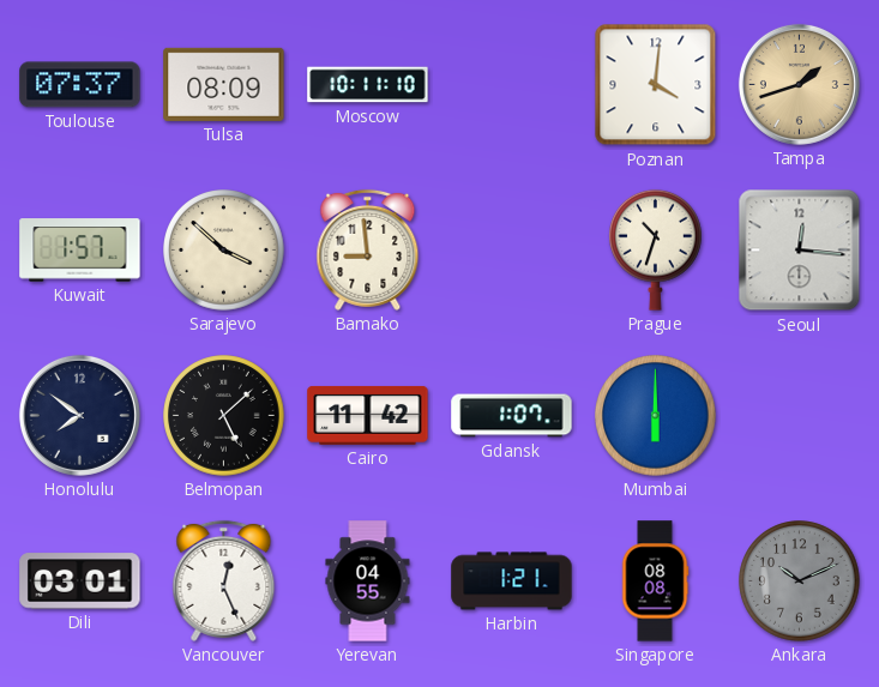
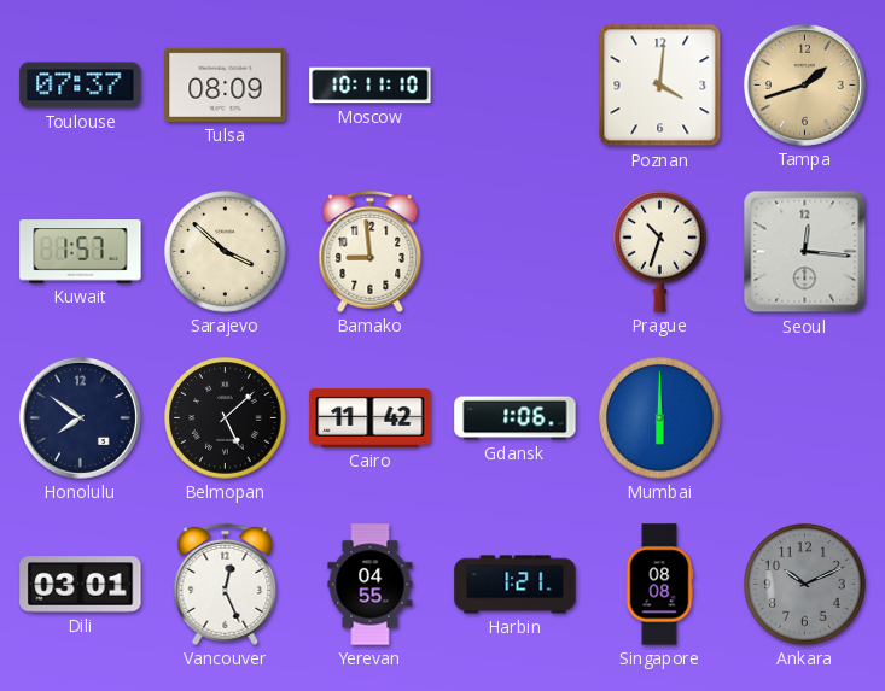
Gdansk: 1:07 -> 1:06 (516, 418)
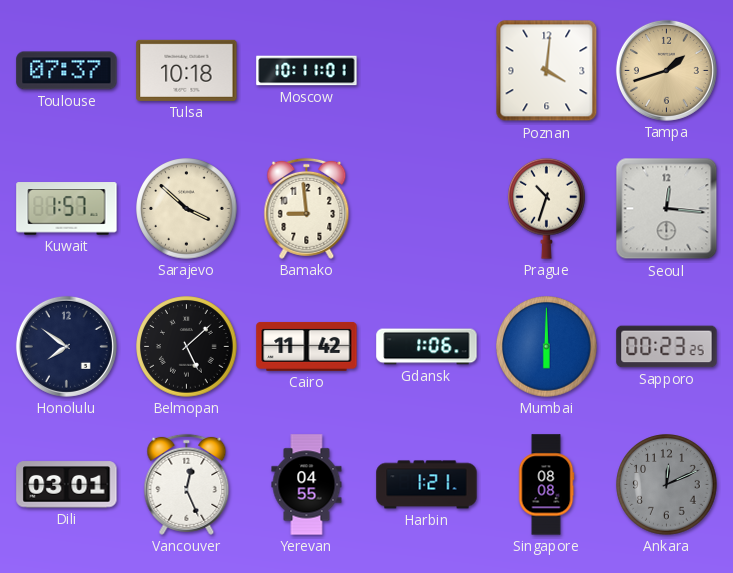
Tulsa: 08:09 -> 10:18 (187, 70)
Moscow: 10:11:10 -> 10:11:01 (307, 71)
Sapporo: none -> 00:23 (667, 347)
Ankara: 10:11 -> 12:11 (667, 485)
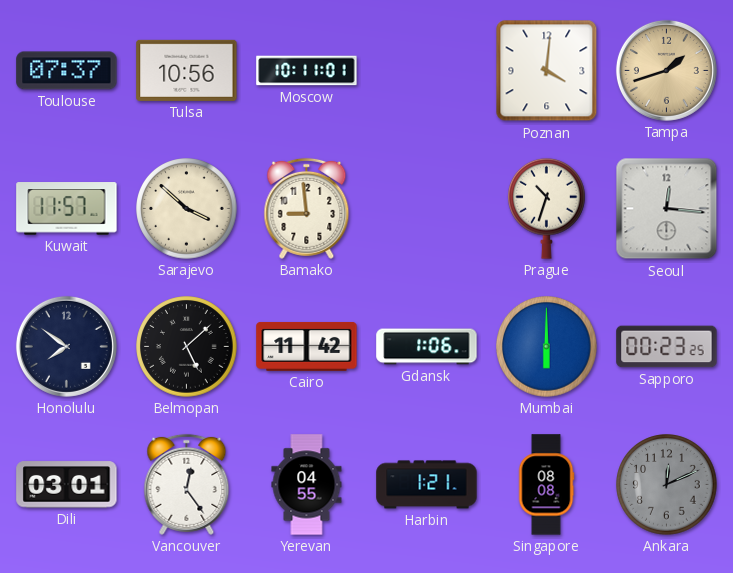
Tulsa: 10:18 -> 10:56 (187, 70)
Kuwait: 1:57 -> 11:57 (67, 209)
Vancouver: 12:26 -> 12:24 (187, 484)
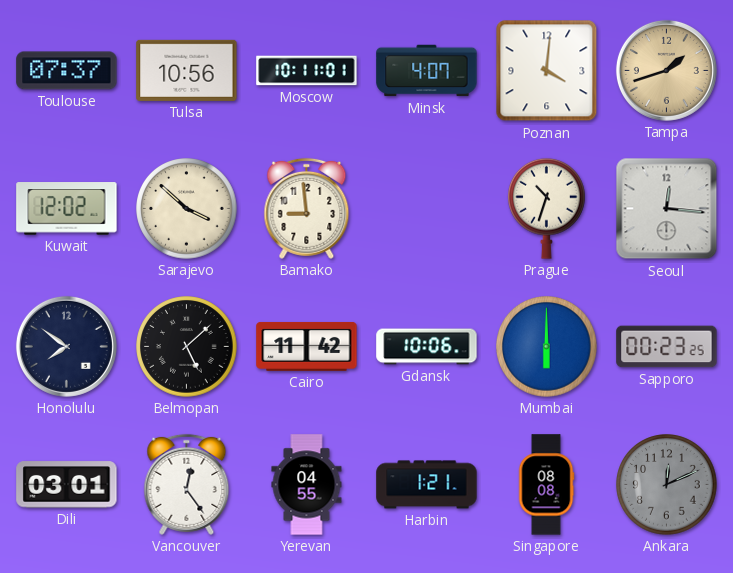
Minsk: none -> 4:07 (427, 71)
Kuwait: 11:57 -> 12:02 (67, 209)
Gdansk: 1:06 -> 10:06 (427, 347)
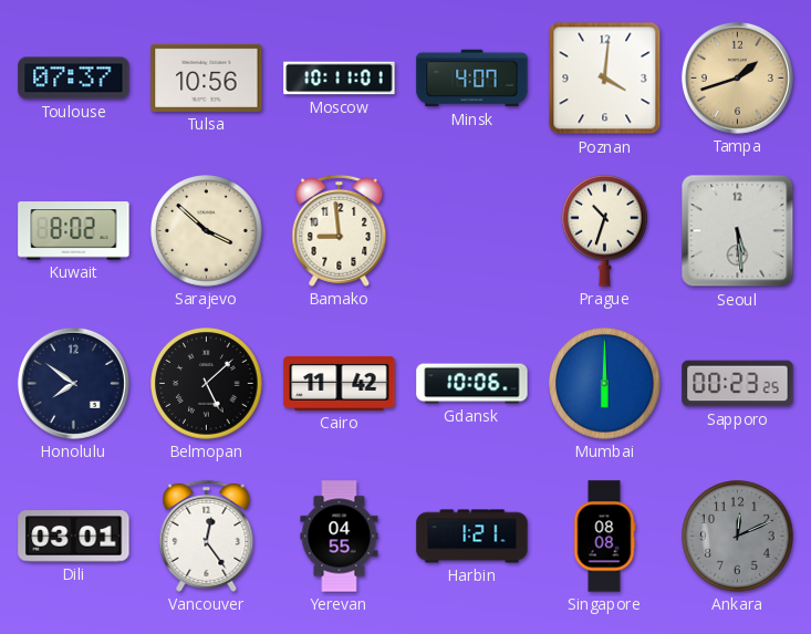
Kuwait: 12:02 -> 8:02 (74, 231)
Seoul: 12:16 -> 5:29 (738, 231)
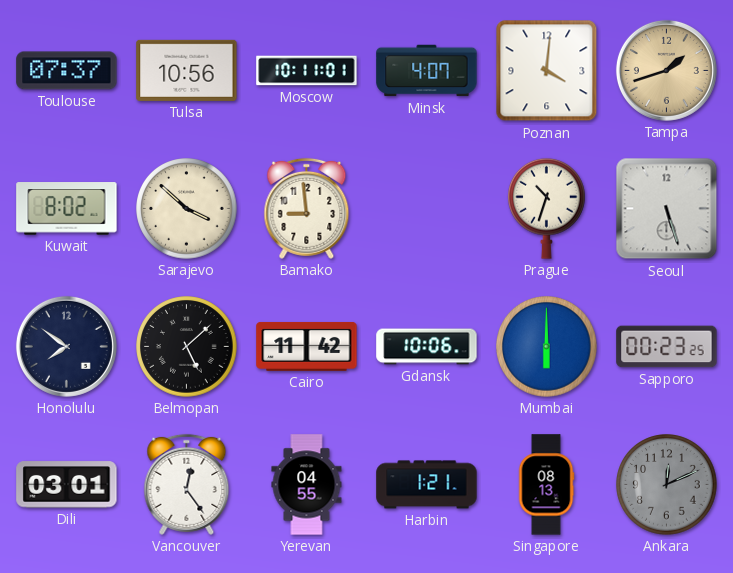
Seoul: 5:29 -> 5:27 (667, 209)
Singapore: 08:08 -> 08:13 (546, 485)
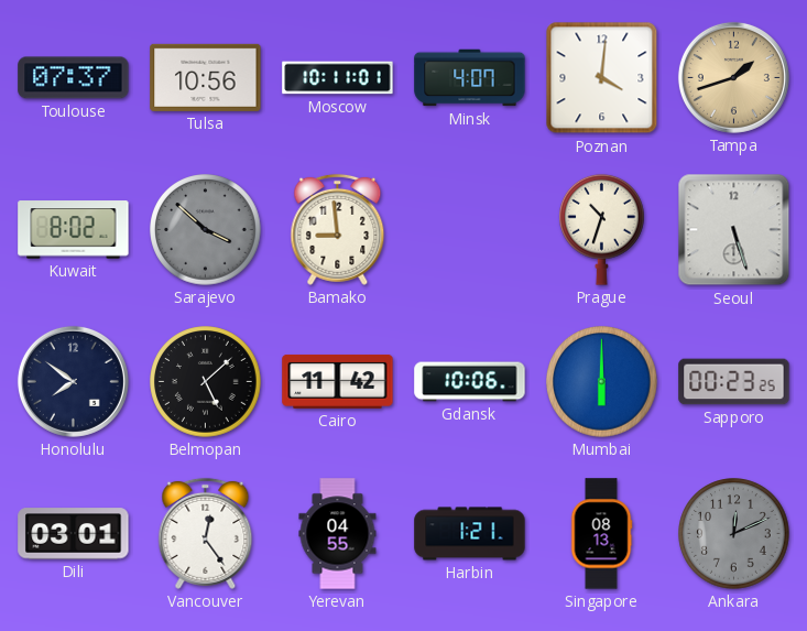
Sarajevo dial: cream -> grey (206, 230)
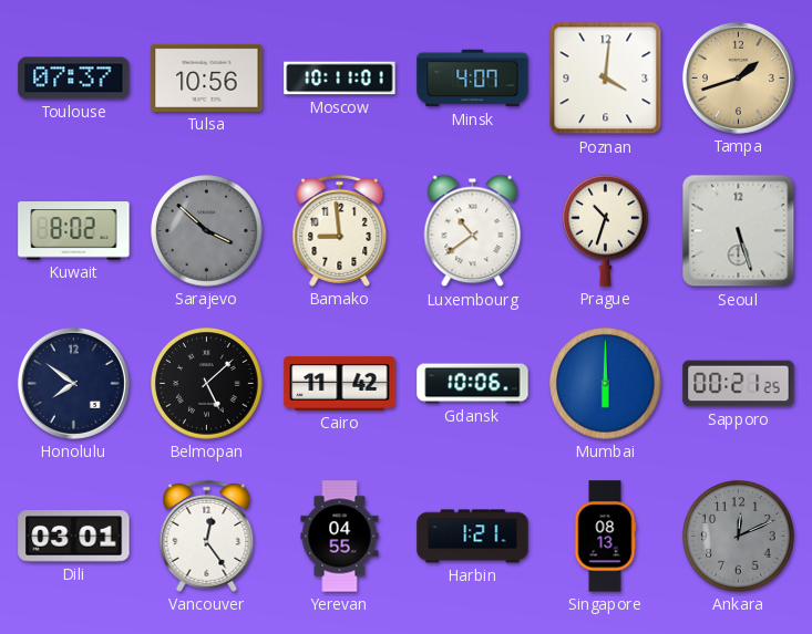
Luxembourg: none -> 10:39 (473, 231)
Sapporo: 00:23 -> 00:21 (739, 384)
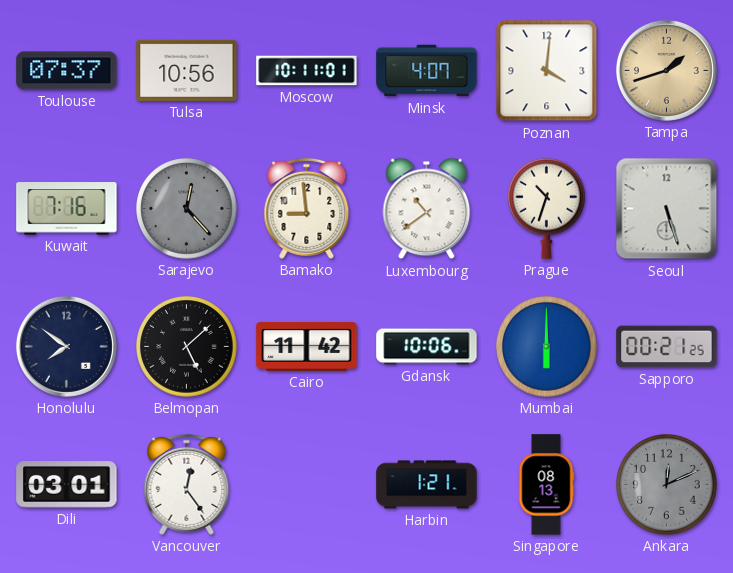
Kuwait: 8:02 -> 7:16 (67, 209)
Sarajevo: 3:52 -> 12:23 (187, 209)
Yerevan: 04:55 -> none (340, 537)
